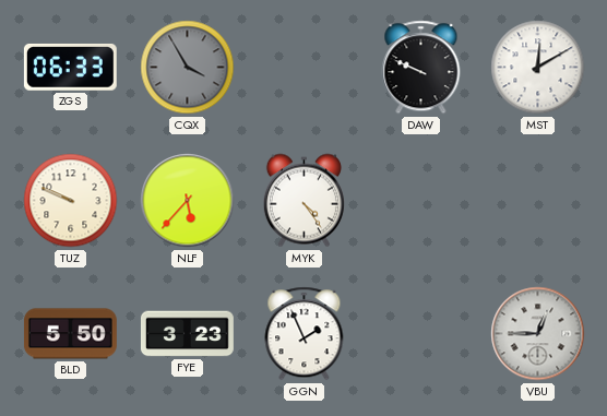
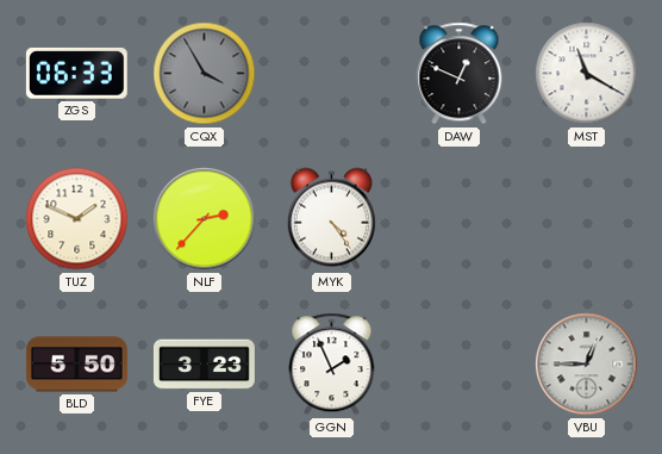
DAW: 9:49 -> 12:49 (460, 74)
MST: 12:10 -> 11:20 (587, 74)
TUZ: 9:49 -> 1:49 (77, 219)
NLF: 5:37 -> 2:37 (205, 219)
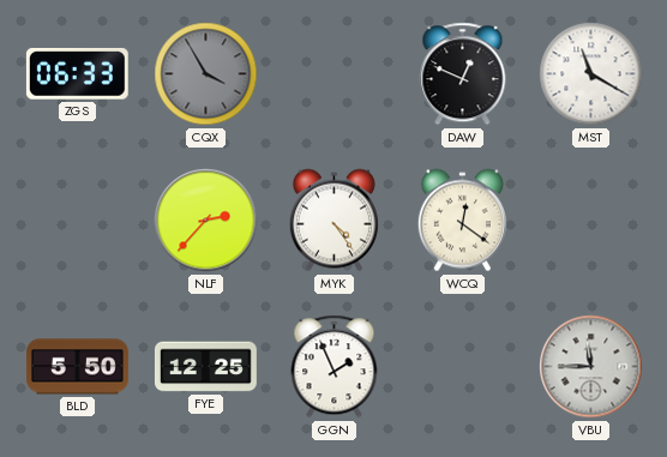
TUZ: 1:49 -> none (77, 219)
WCQ: none -> 12:21 (462, 221)
FYE: 3:23 -> 12:25 (205, 367)
VBU: 12:45 -> 11:45 (591, 367)
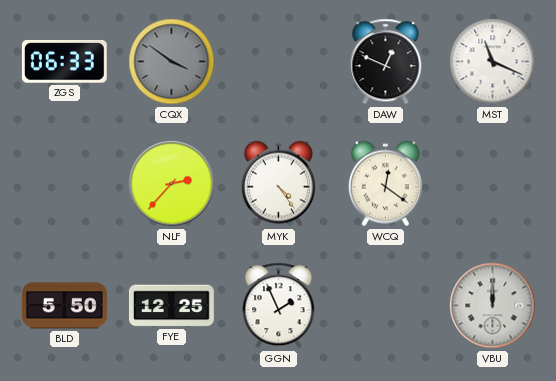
CQX: 3:55 -> 3:51 (172, 62)
MST: 11:20 -> 11:19 (493, 62)
VBU: 11:45 -> 12:00 (493, 306)
